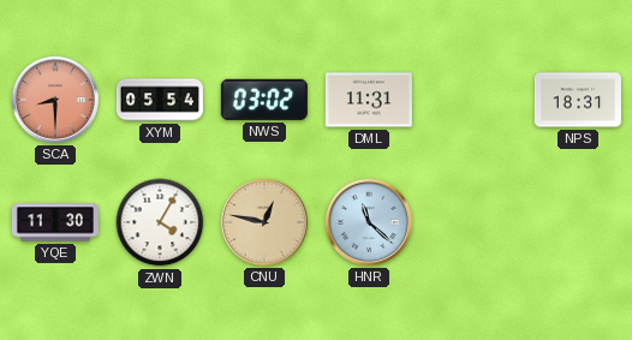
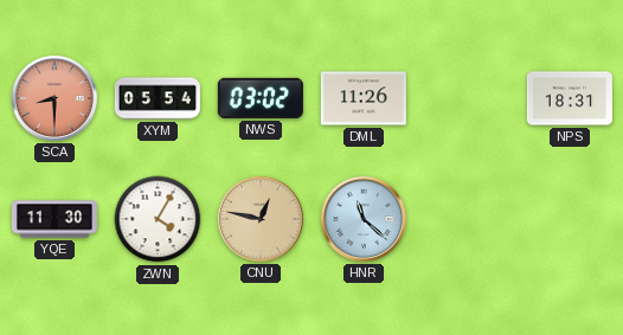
DML: 11:31 -> 11:26 (364, 98)
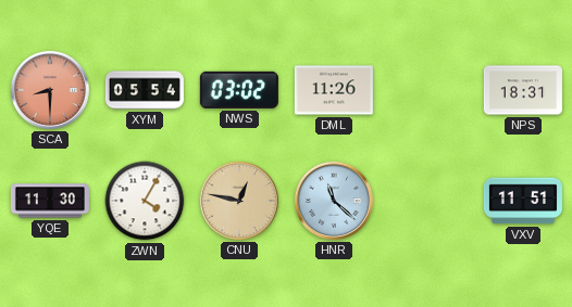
VXV: none -> 11:51 (523, 201)
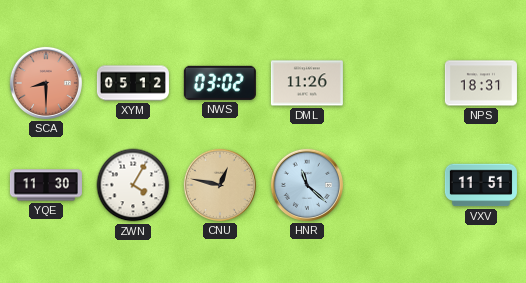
XYM: 05:54 -> 05:12 (133, 83)
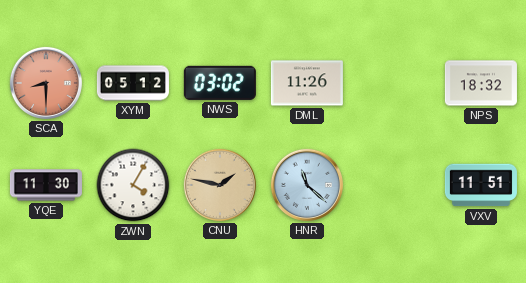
NPS: 18:31 -> 18:32 (481, 83)
CNU: 12:47 -> 1:47 (220, 185)
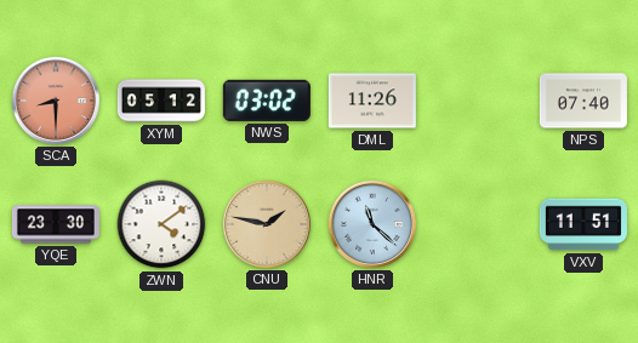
NPS: 18:32 -> 07:40 (583, 101)
YQE: 11:30 -> 23:30 (56, 224)
ZWN: 4:05 -> 4:09 (161, 224)
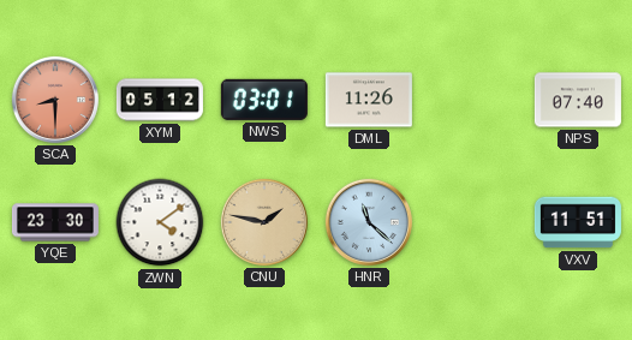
NWS: 03:02 -> 03:01 (264, 100)
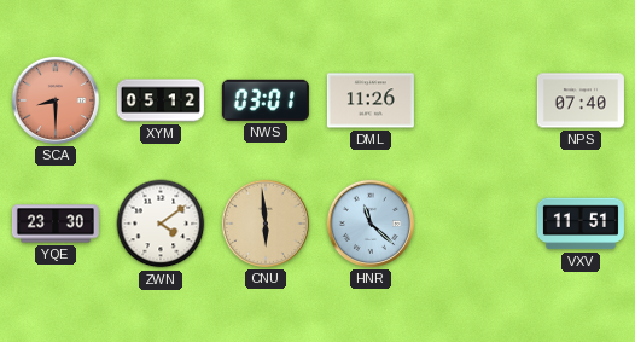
CNU: 1:47 -> 5:59 (266, 224)
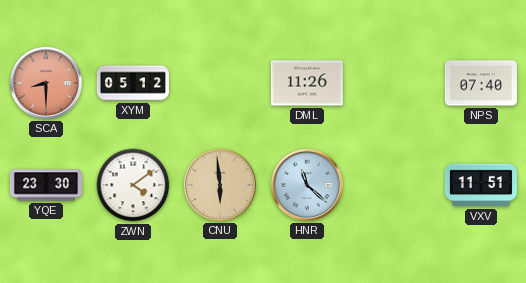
NWS: 03:01 -> none (266, 100)
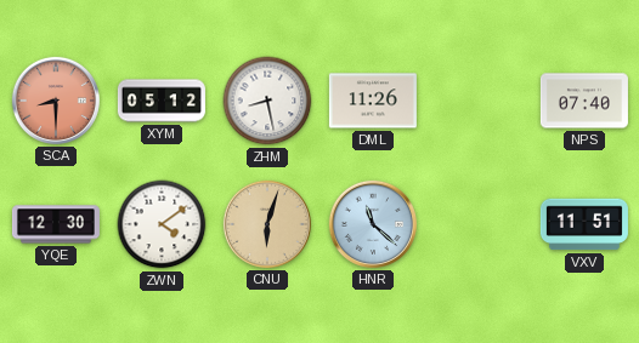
ZHM: none -> 8:28 (267, 101)
YQE: 23:30 -> 12:30 (56, 224)
CNU: 5:59 -> 6:03 (267, 224)
